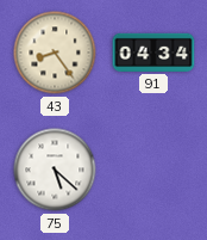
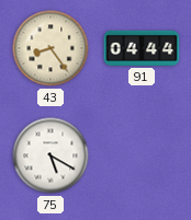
91: 04:34 -> 04:44 (142, 48)
75: 5:22 -> 5:20 (50, 155)
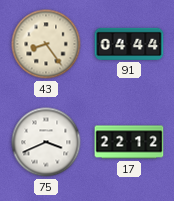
75: 5:20 -> 3:41 (46, 142)
17: none -> 22:12 (129, 142)
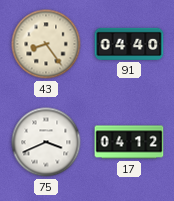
91: 04:44 -> 04:40 (129, 44)
17: 22:12 -> 04:12 (129, 142)
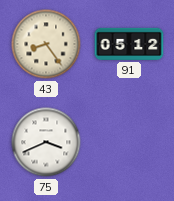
91: 04:40 -> 05:12 (129, 44)
17: 04:12 -> none (129, 142)
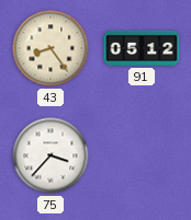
75: 3:41 -> 3:37 (50, 155)
